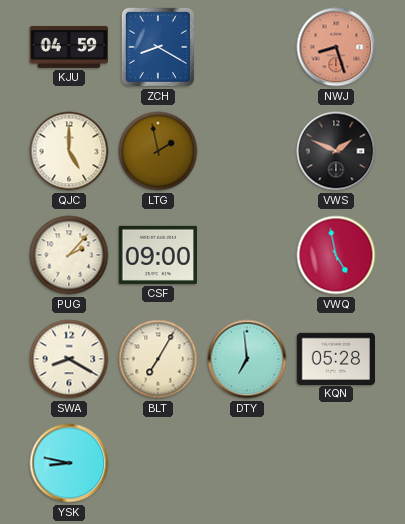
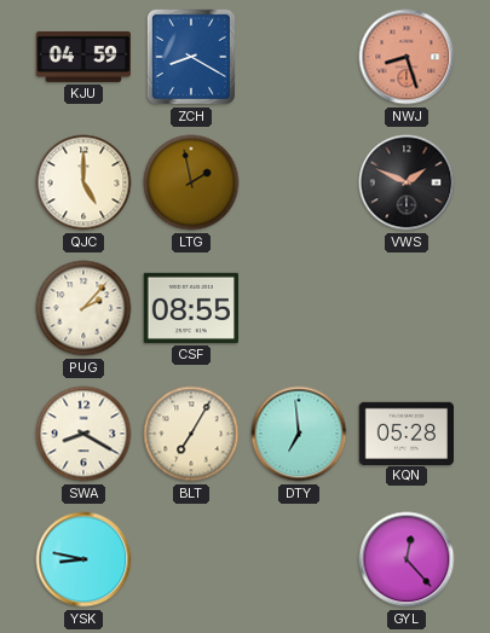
CSF: 09:00 -> 08:55 (190, 308)
VWQ: 4:58 -> none (336, 255)
GYL: none -> 12:23 (407, 559)
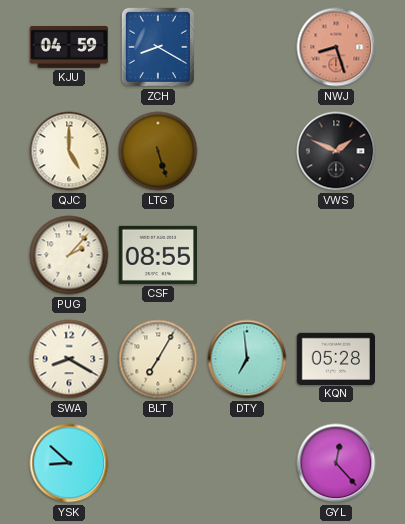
LTG: 1:58 -> 5:27 (158, 151)
YSK: 8:47 -> 8:52 (69, 463)
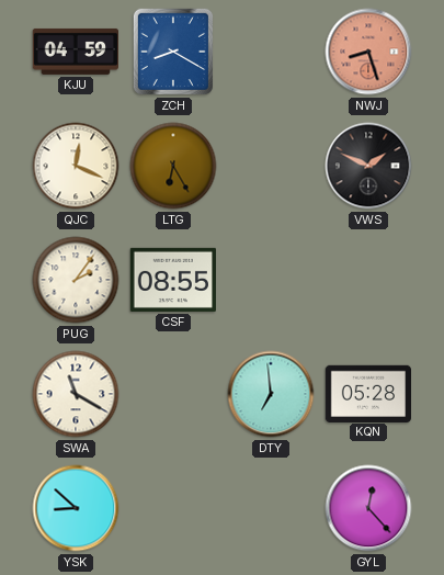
QJC: 5:00 -> 12:19 (76, 166)
LTG: 5:27 -> 6:25 (173, 166)
PUG: 2:07 -> 2:06 (76, 280)
SWA: 8:20 -> 11:20 (76, 394)
BLT: 7:05 -> none (158, 359)
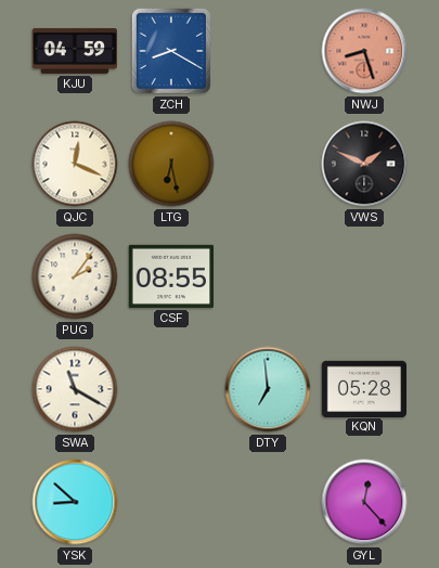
LTG: 6:25 -> 6:28 (171, 164)
